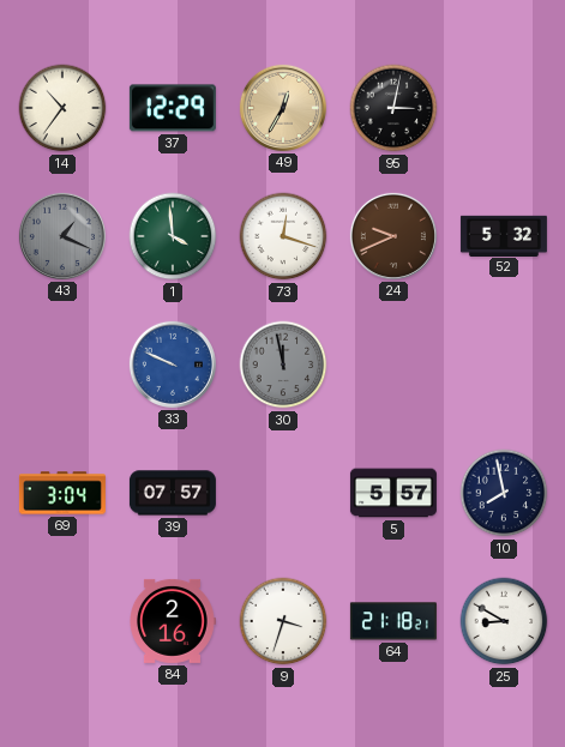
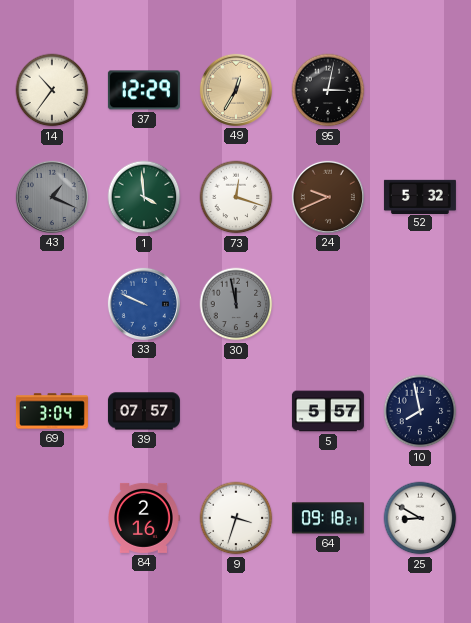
64: 21:18 -> 09:18 (328, 518)
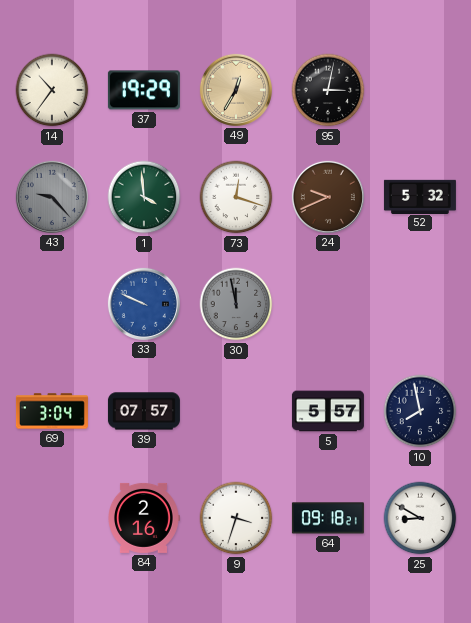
37: 12:29 -> 19:29 (144, 90)
43: 1:19 -> 9:23 (52, 197)
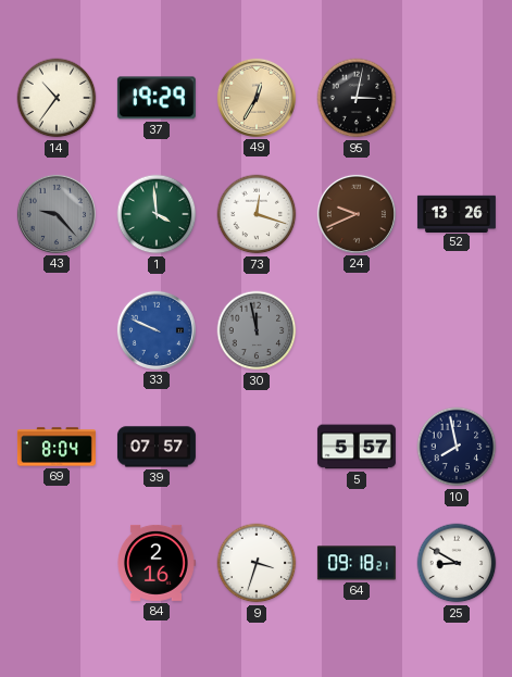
52: 5:32 -> 13:26 (457, 213)
69: 3:04 -> 8:04 (57, 447)
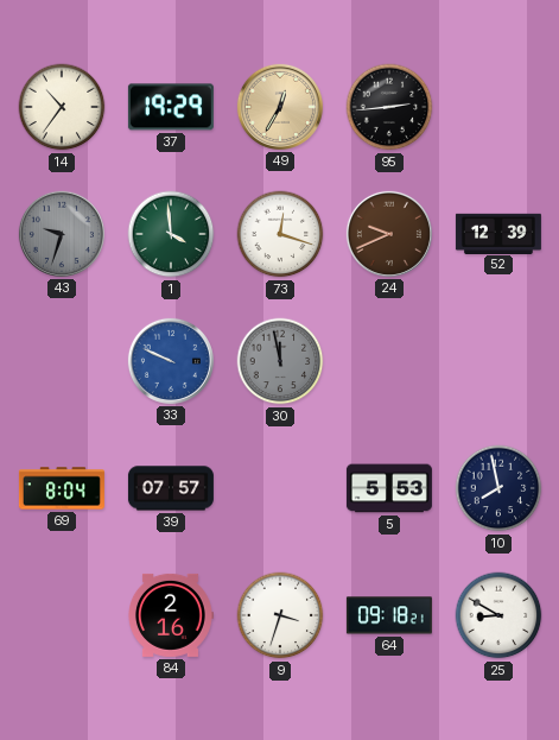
95: 3:02 -> 2:44 (389, 107)
43: 9:23 -> 9:33 (62, 234)
52: 13:26 -> 12:39 (498, 233)
5: 5:57 -> 5:53 (389, 488)
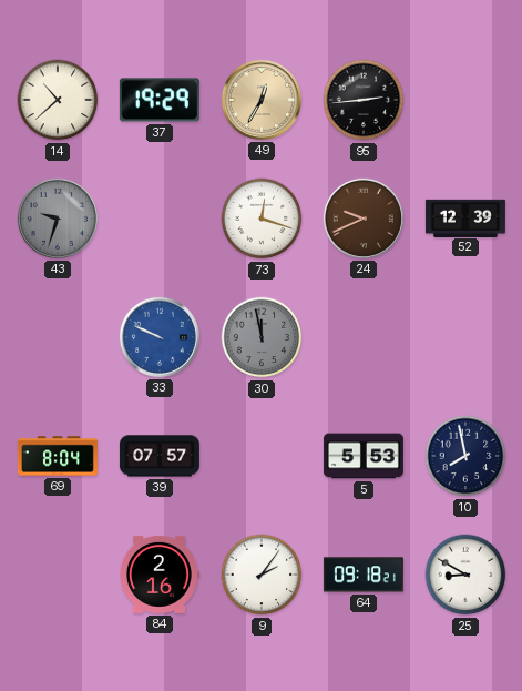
14: 10:36 -> 10:38 (58, 100)
1: 3:59 -> none (171, 234)
9: 3:33 -> 2:06 (262, 575)
